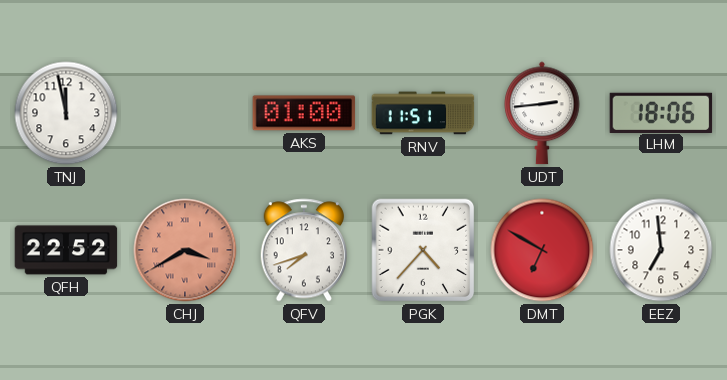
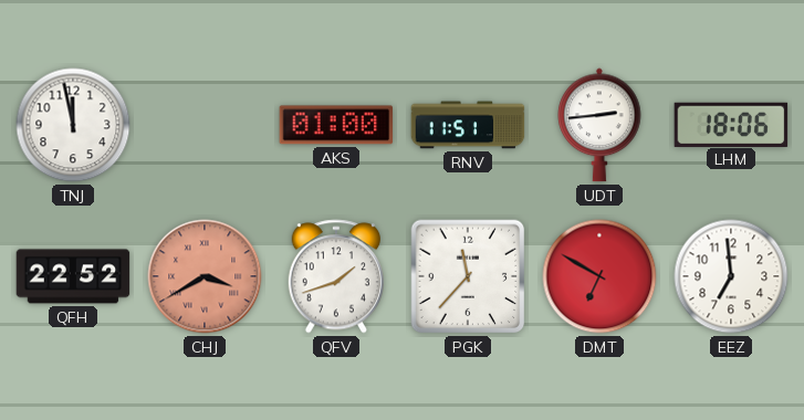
QFV: 7:42 -> 1:42 (335, 276)
PGK: 4:37 -> 11:37 (468, 276)
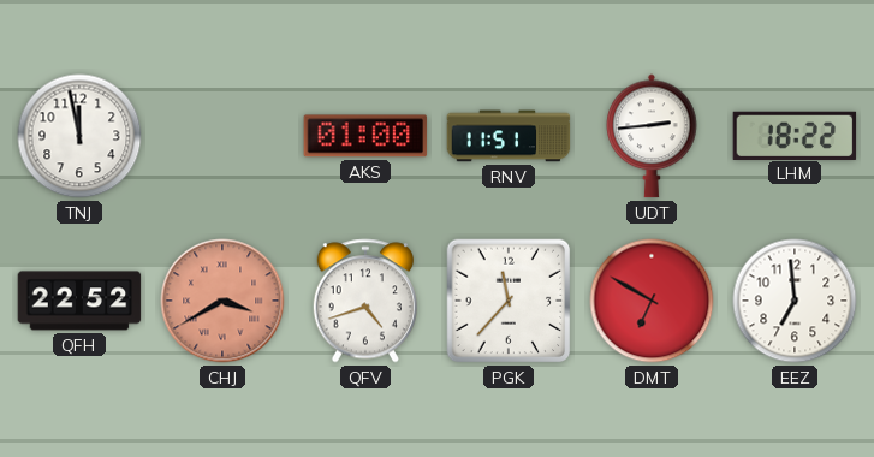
LHM: 18:06 -> 18:22 (795, 135)
QFV: 1:42 -> 4:42 (364, 301)
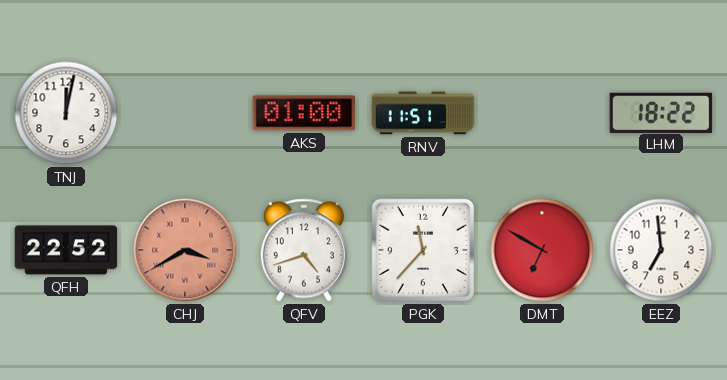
TNJ: 11:58 -> 12:02 (66, 113)
UDT: 2:44 -> none (652, 136)
